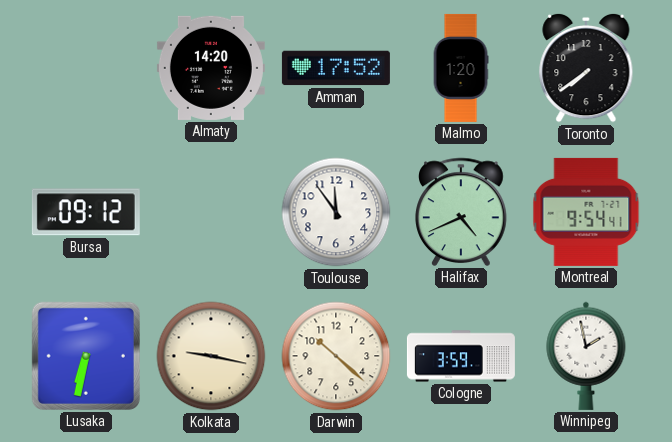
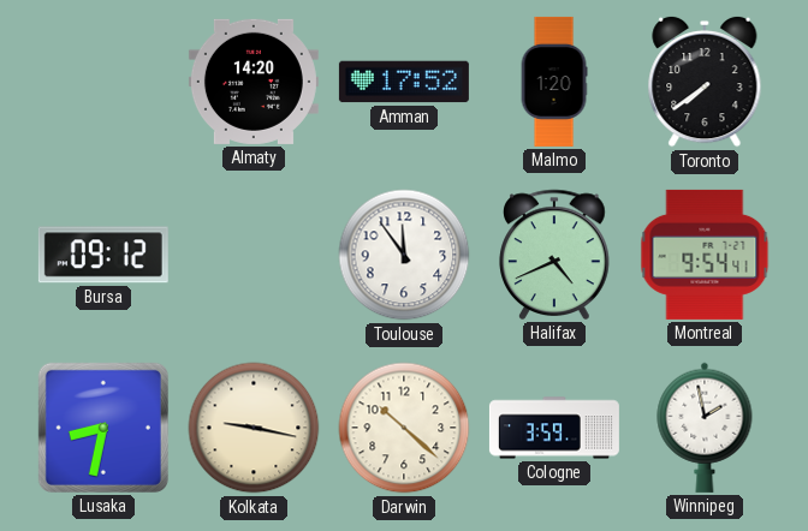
Lusaka: 6:32 -> 8:32 (103, 428)
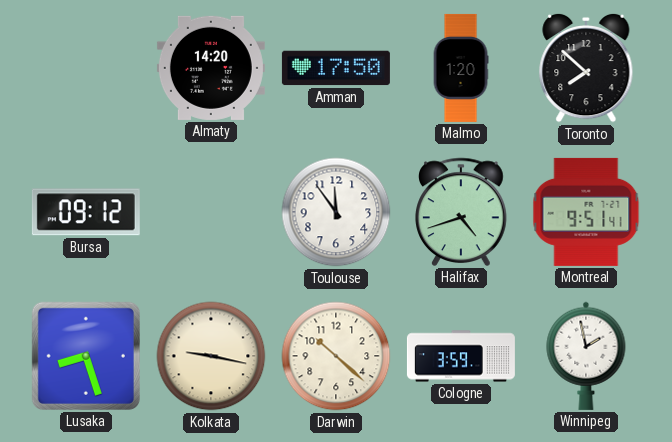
Amman: 17:52 -> 17:50 (336, 68)
Toronto: 7:39 -> 7:52 (586, 68)
Halifax: 4:41 -> 4:42 (461, 212)
Montreal: 9:54 -> 9:51 (586, 212)
Lusaka: 8:32 -> 8:27 (86, 356)
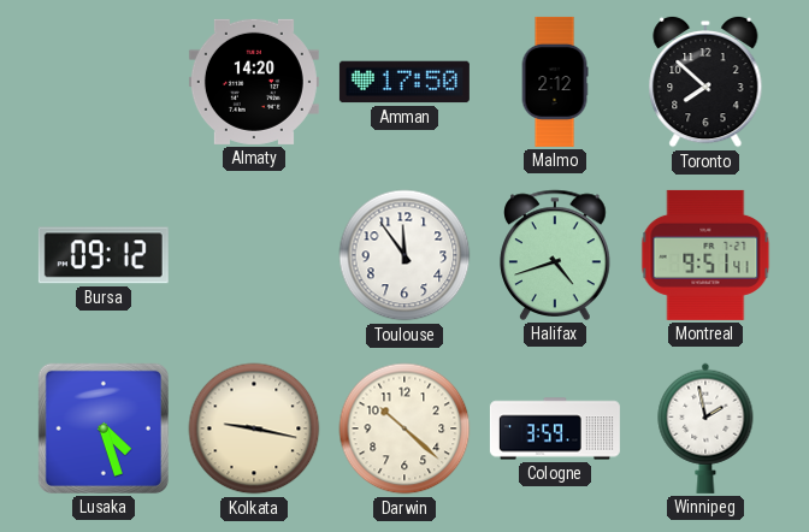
Malmo: 1:20 -> 2:12 (555, 82)
Lusaka: 8:27 -> 4:27 (104, 428)
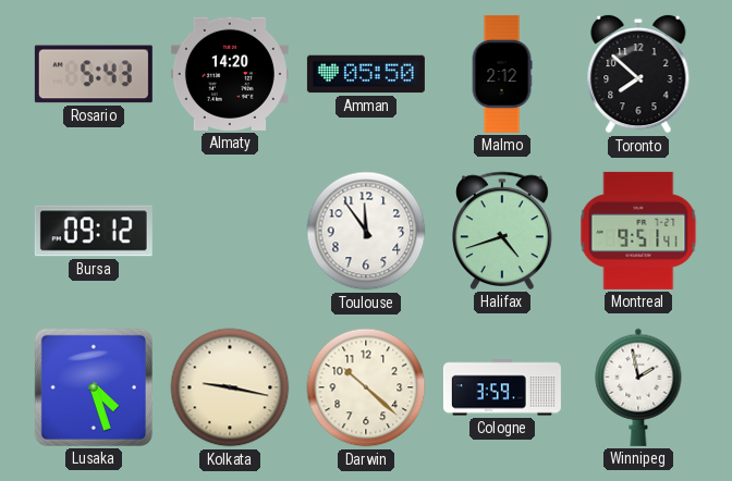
Rosario: none -> 5:43 (94, 74)
Amman: 17:50 -> 05:50 (366, 74)
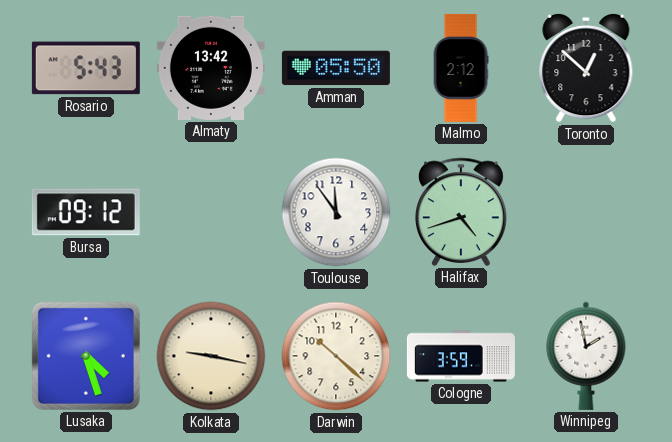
Almaty: 14:20 -> 13:42 (211, 68)
Toronto: 7:52 -> 12:52 (586, 68)
Montreal: 9:51 -> none (638, 231)
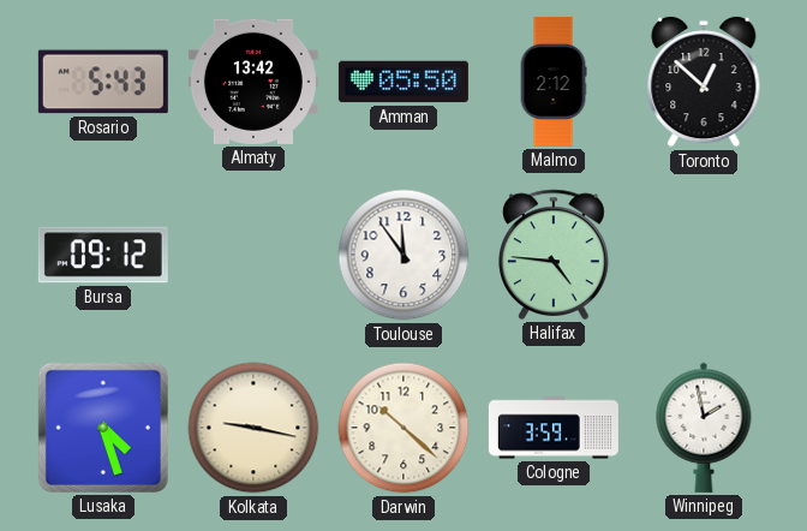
Halifax: 4:42 -> 4:46 (554, 255)
